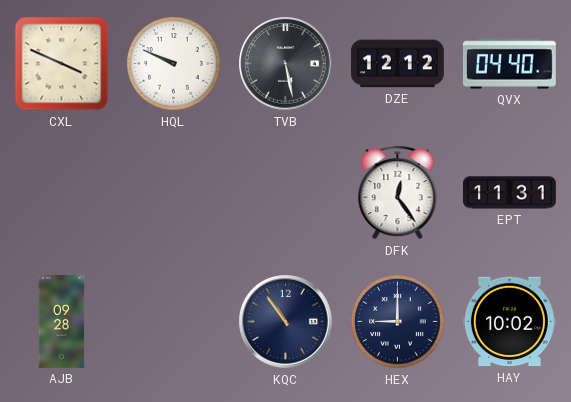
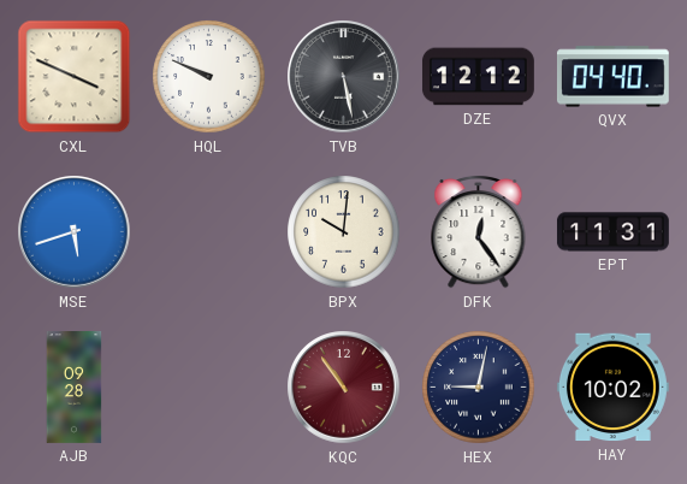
MSE: none -> 5:42 (75, 232)
BPX: none -> 10:01 (344, 232)
KQC dial: navy -> burgundy (344, 388)
HEX: 9:00 -> 9:02 (479, 388)
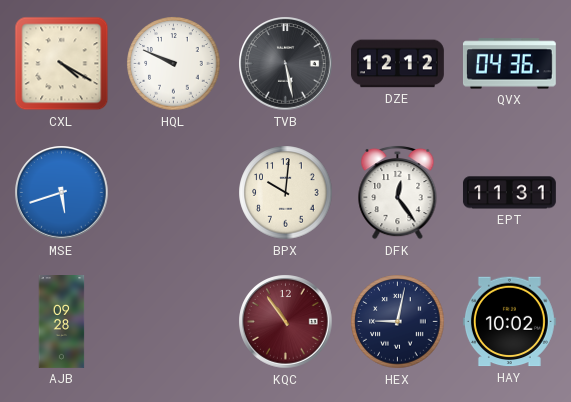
CXL: 3:49 -> 4:20 (62, 64)
QVX: 04:40 -> 04:36 (509, 64)
